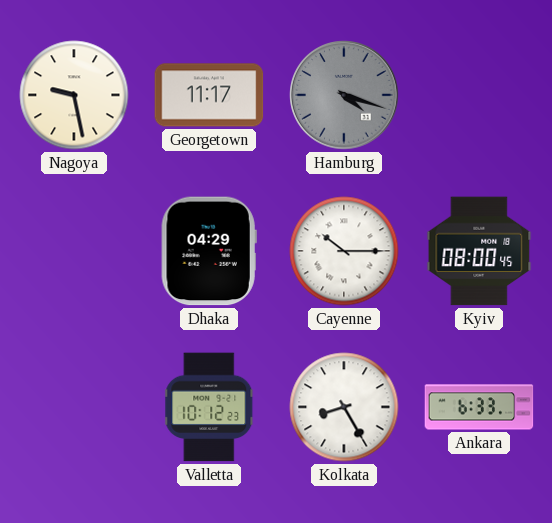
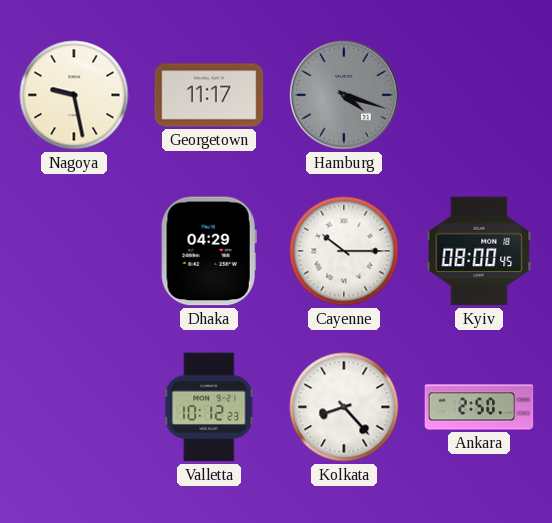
Kolkata: 8:25 -> 8:23 (344, 407)
Ankara: 6:33 -> 2:50 (479, 407)
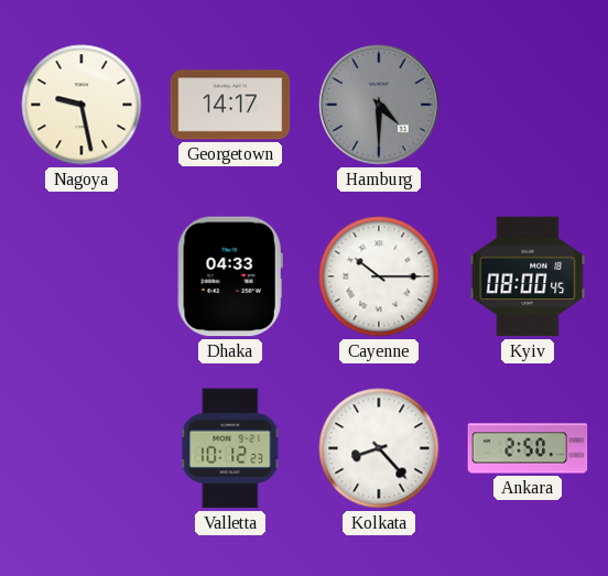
Georgetown: 11:17 -> 14:17 (230, 105)
Hamburg: 4:18 -> 4:30 (379, 105)
Dhaka: 04:29 -> 04:33 (230, 276)
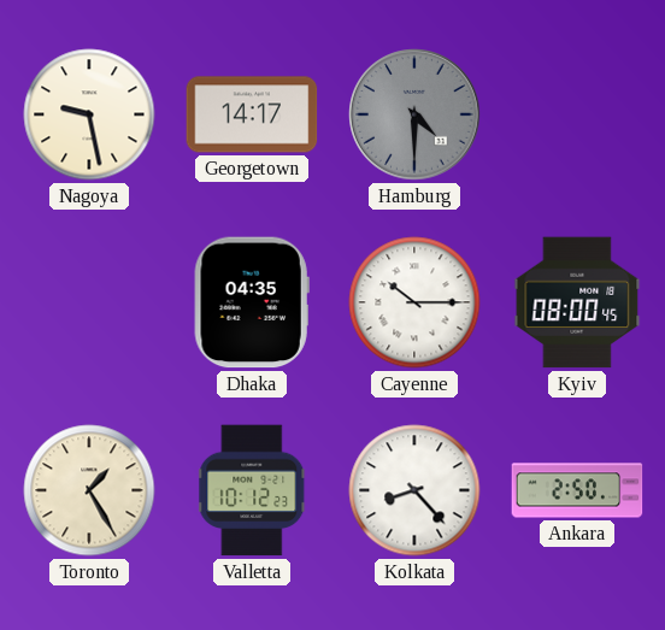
Dhaka: 04:33 -> 04:35 (252, 302)
Toronto: none -> 1:25 (89, 490)
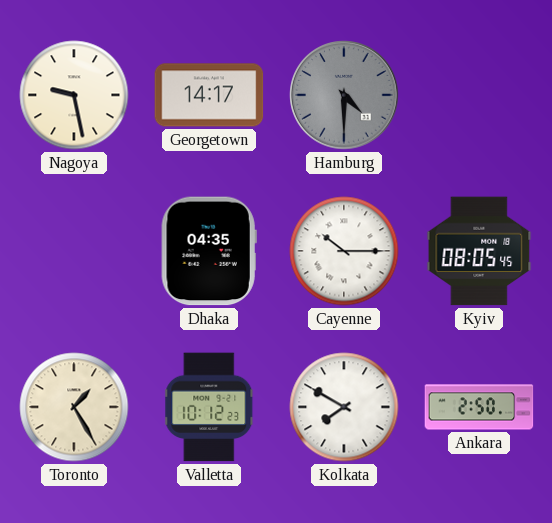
Kyiv: 08:00 -> 08:05 (479, 251)
Kolkata: 8:23 -> 7:50 (344, 407)
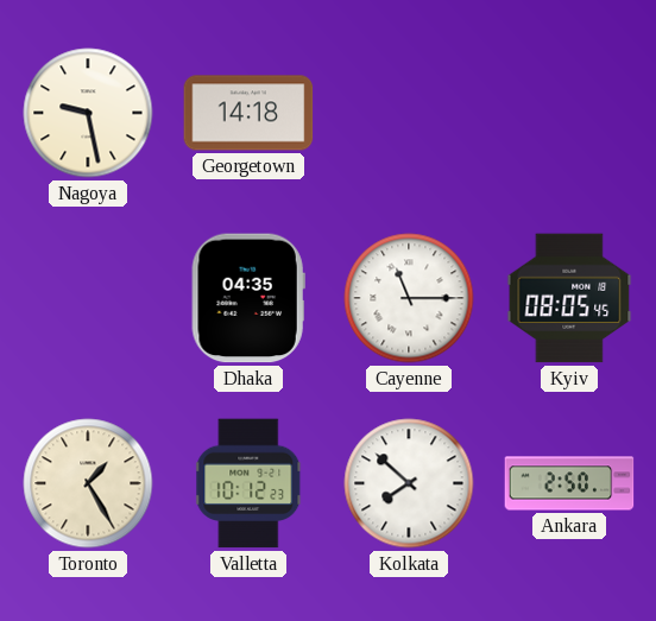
Georgetown: 14:17 -> 14:18 (248, 113)
Hamburg: 4:30 -> none (344, 95)
Cayenne: 10:15 -> 11:15 (409, 298)
Kolkata: 7:50 -> 7:52 (409, 483)
